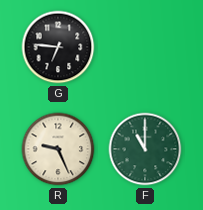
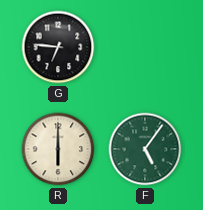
R: 9:26 -> 6:00 (58, 149)
F: 11:00 -> 5:06 (145, 149)
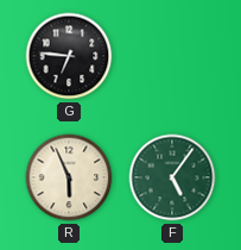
R: 6:00 -> 5:56 (69, 177)
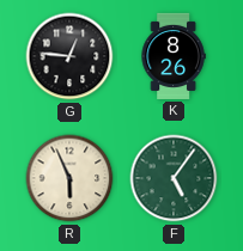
G: 6:46 -> 12:46 (69, 56)
K: none -> 8:26 (174, 56)
